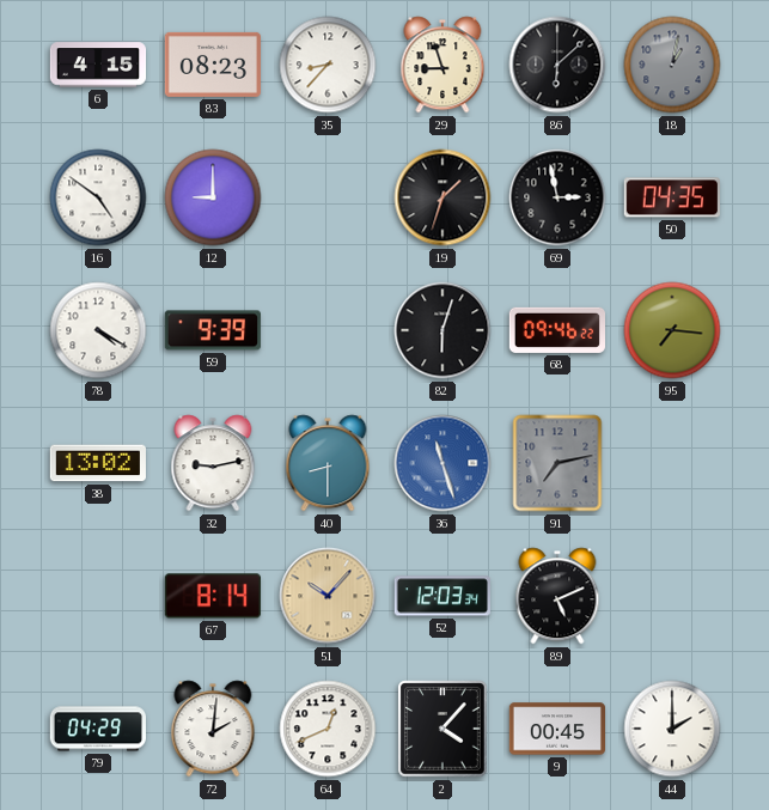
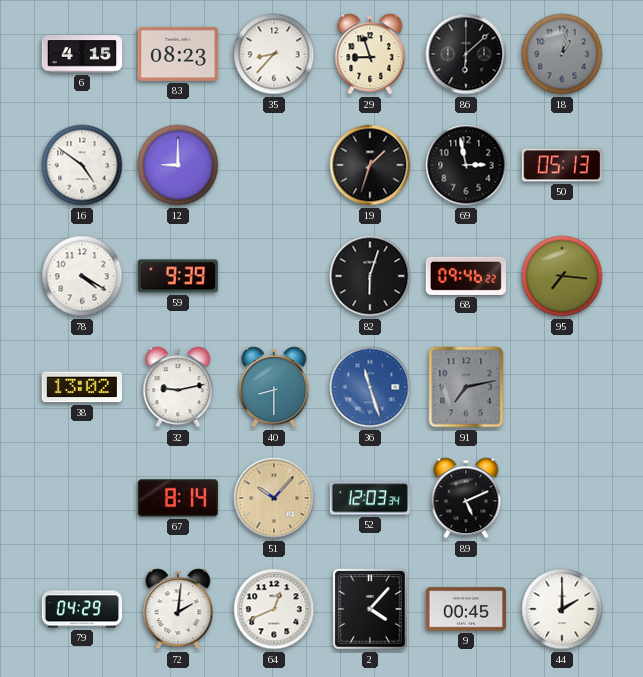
50: 04:35 -> 05:13 (561, 165)
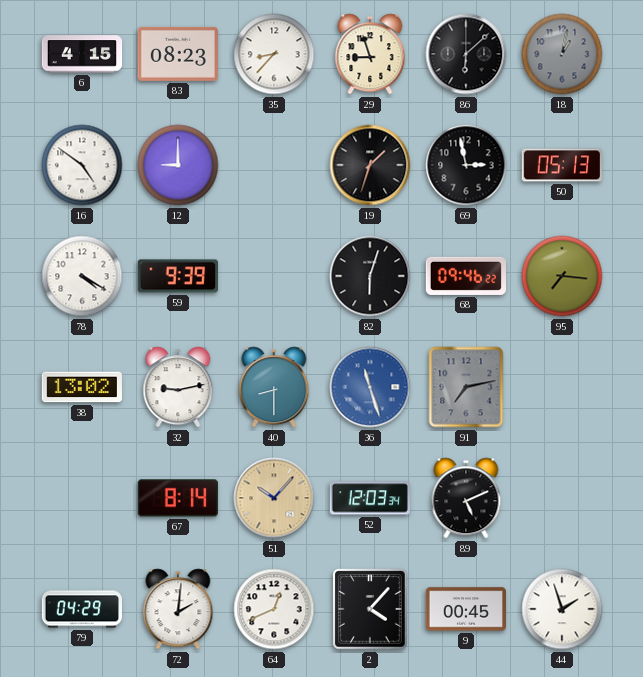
44: 2:00 -> 1:57 (562, 609)
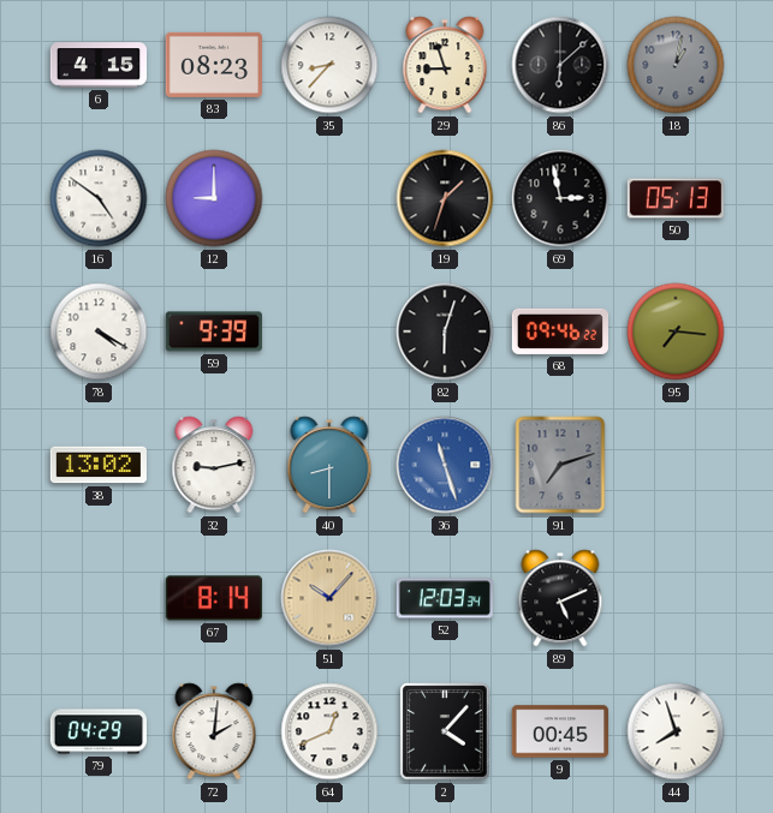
91: 7:13 -> 7:12 (560, 465)
44: 1:57 -> 7:57 (676, 731)
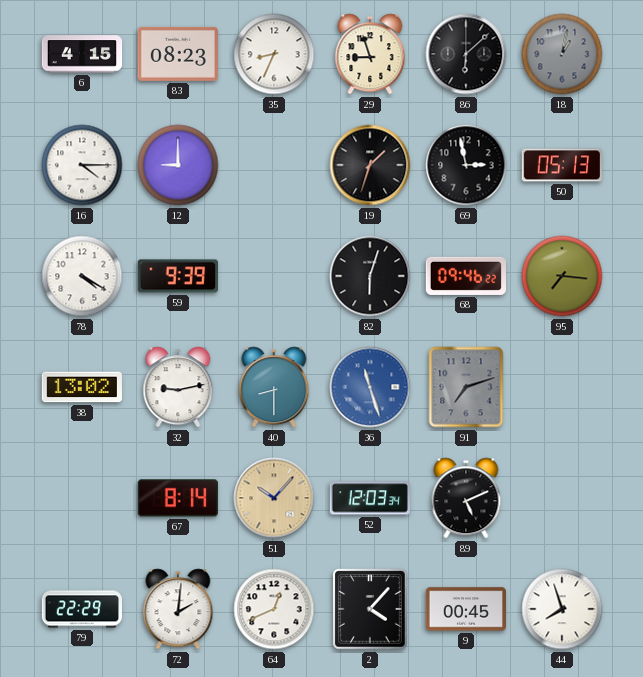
35: 8:37 -> 8:34 (274, 54)
16: 4:51 -> 4:15 (82, 165)
79: 04:29 -> 22:29 (81, 609)
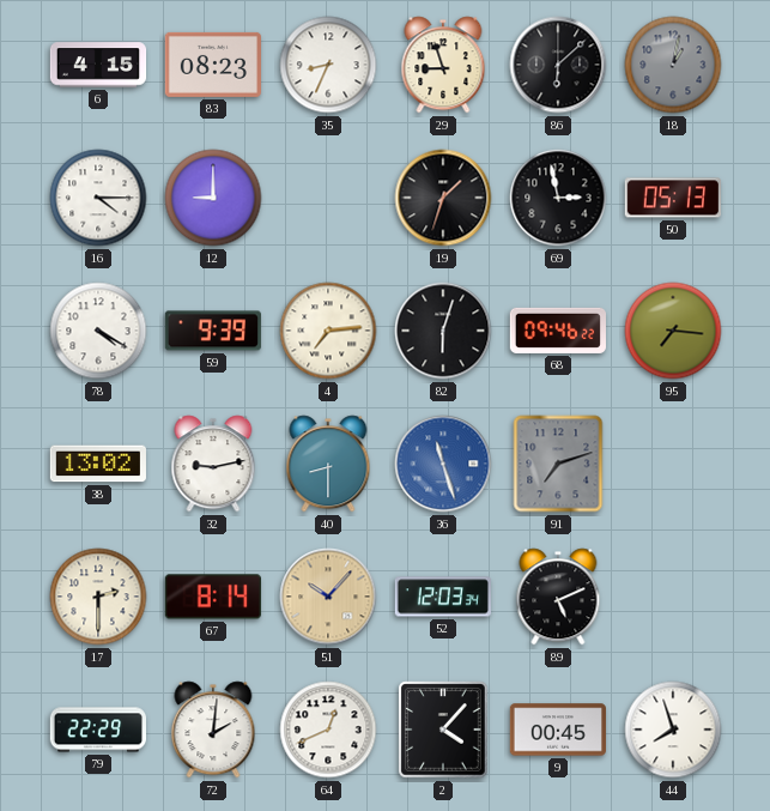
4: none -> 7:14 (328, 331)
17: none -> 2:30 (98, 597)
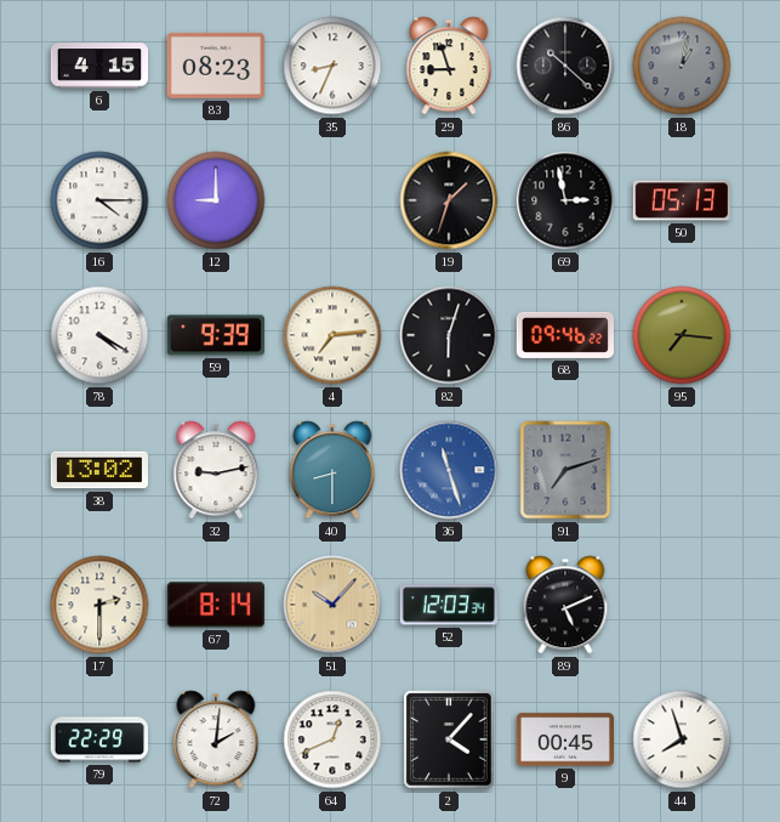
86: 6:08 -> 10:22 (565, 66)
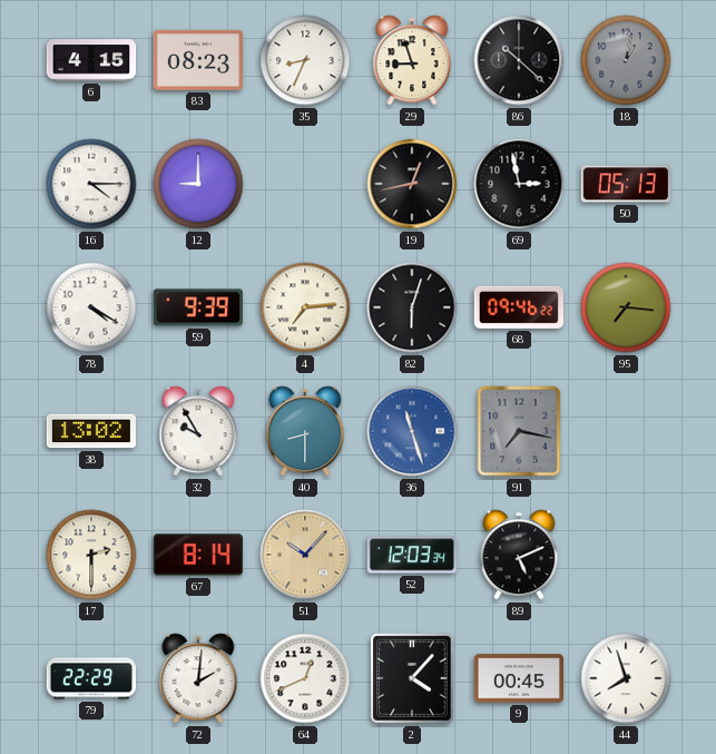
19: 1:33 -> 12:43 (412, 184)
32: 9:13 -> 9:55 (198, 431)
91: 7:12 -> 7:17 (519, 431)
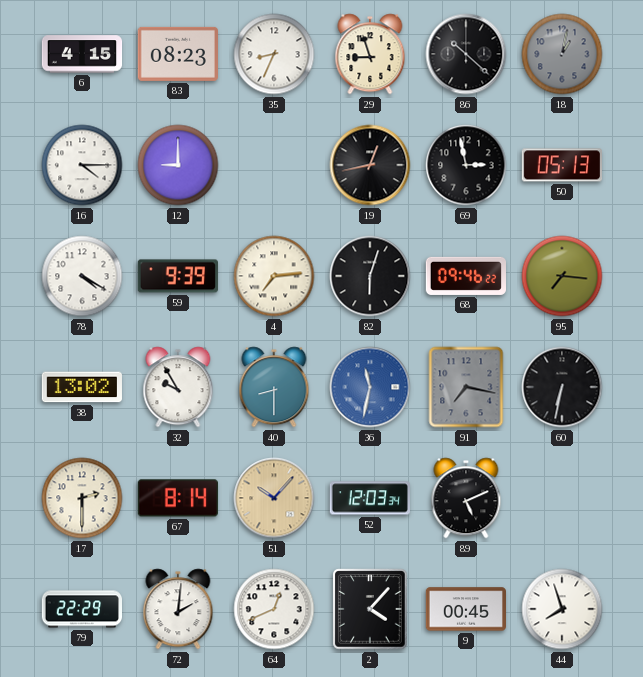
36: 11:27 -> 11:32 (370, 387)
60: none -> 6:32 (562, 387)
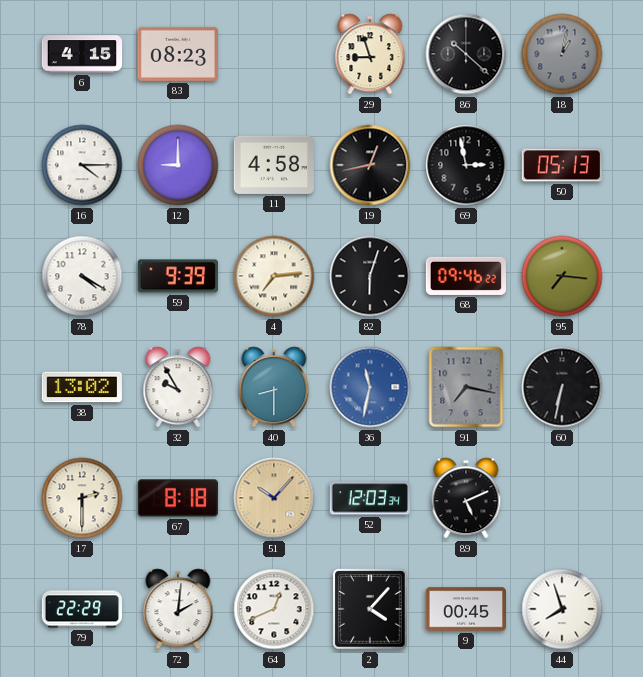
35: 8:34 -> none (274, 54)
11: none -> 4:58 (273, 165)
67: 8:14 -> 8:18 (178, 498)
